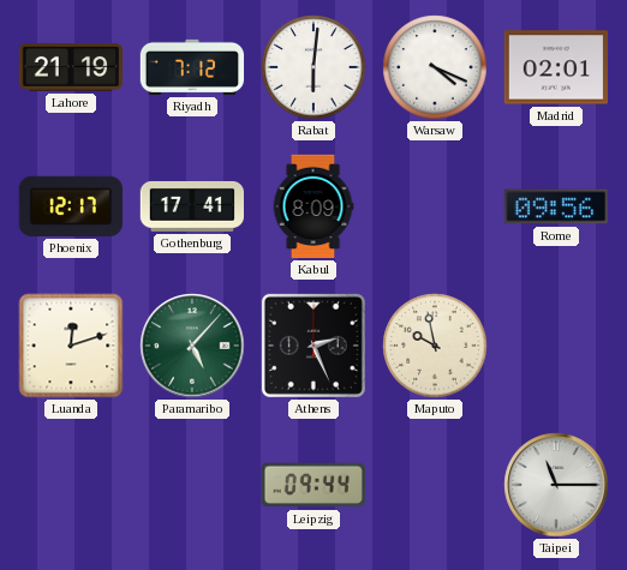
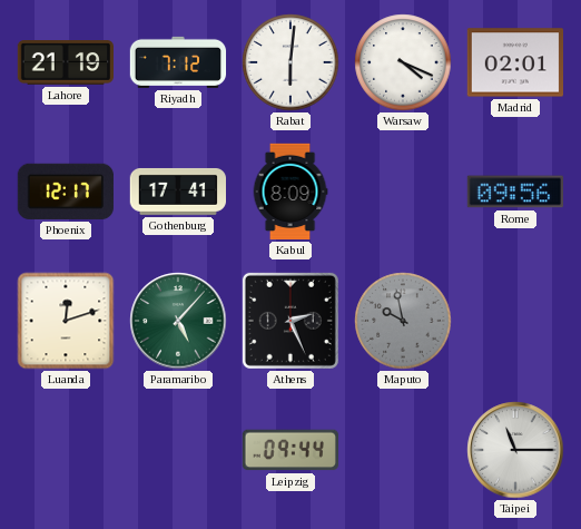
Maputo dial: cream -> grey (403, 321)
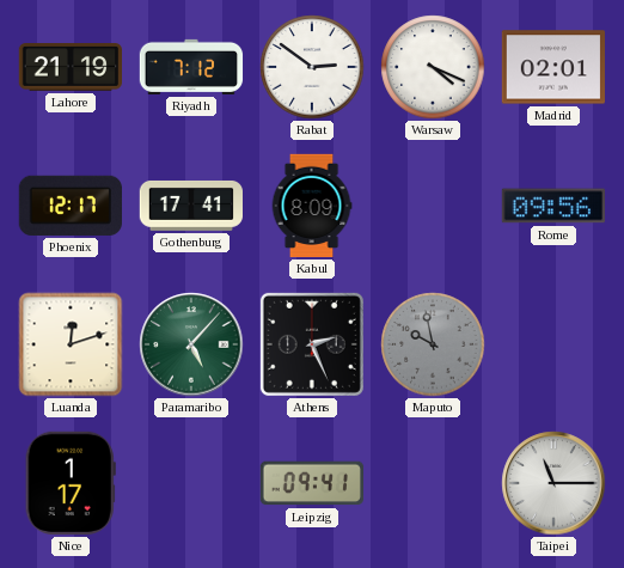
Rabat: 6:01 -> 2:51 (312, 67)
Nice: none -> 1:17 (71, 483)
Leipzig: 09:44 -> 09:41 (311, 483)
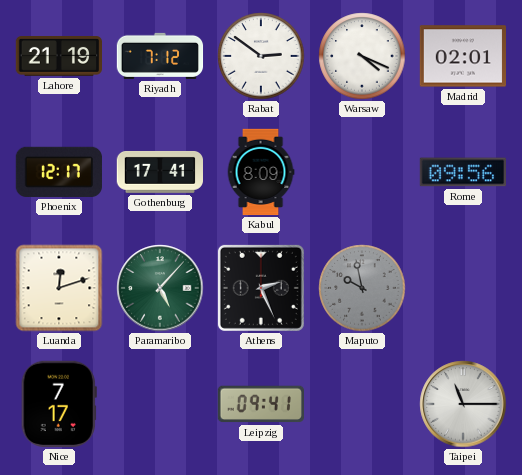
Nice: 1:17 -> 7:17 (59, 404)
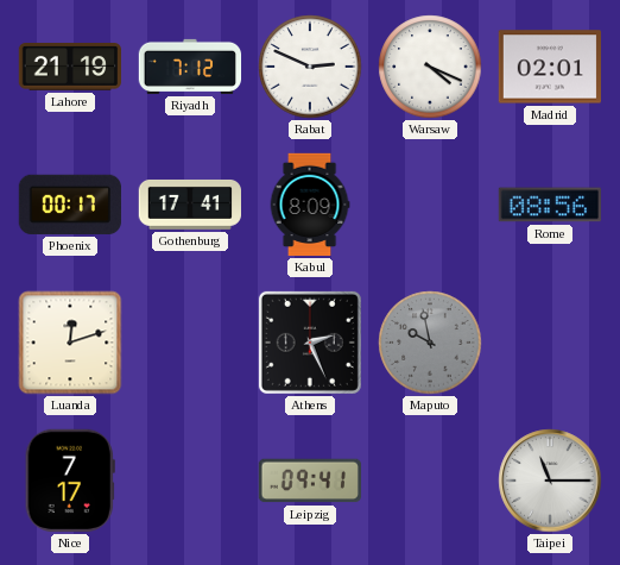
Rabat: 2:51 -> 2:49 (310, 67)
Phoenix: 12:17 -> 00:17 (70, 205)
Rome: 09:56 -> 08:56 (549, 205)
Paramaribo: 5:07 -> none (160, 288)
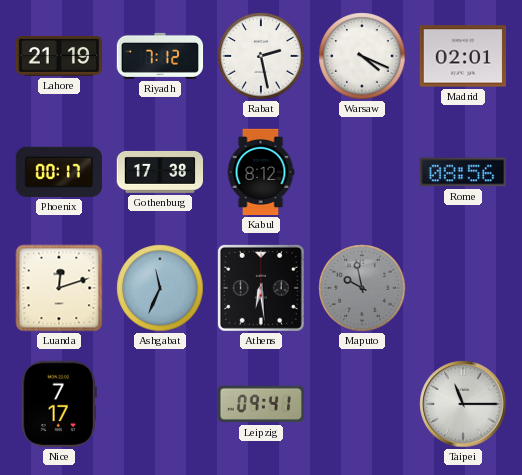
Rabat: 2:49 -> 2:28 (261, 56)
Gothenburg: 17:41 -> 17:38 (159, 172)
Kabul: 8:09 -> 8:12 (261, 172)
Ashgabat: none -> 11:34 (160, 288)
Athens: 2:26 -> 6:29 (261, 288)
